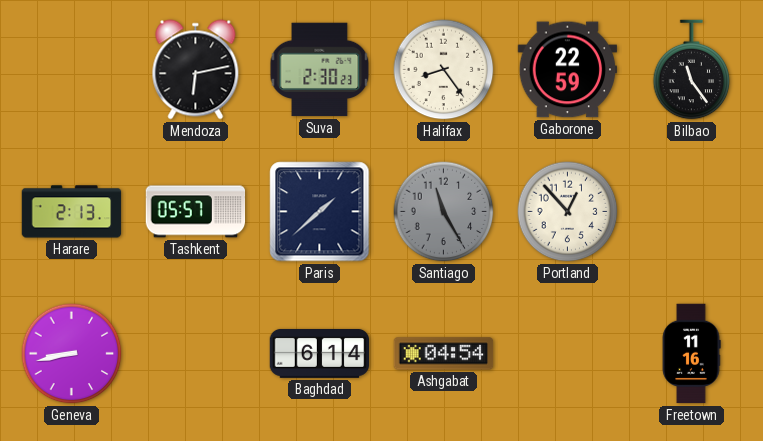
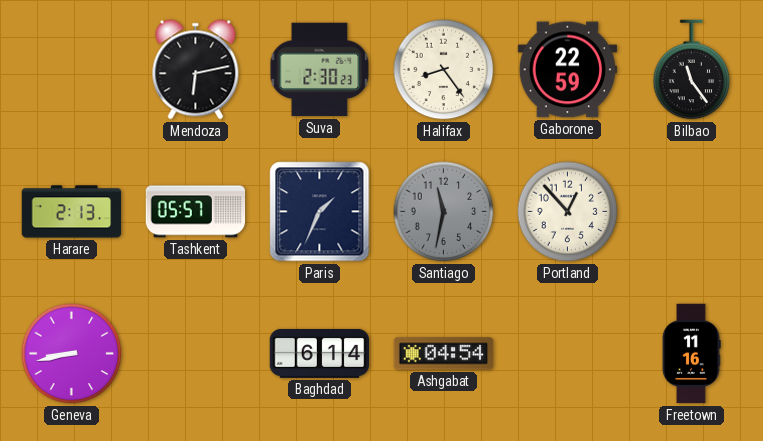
Paris: 1:38 -> 1:34 (320, 212)
Santiago: 11:25 -> 11:32 (444, 212)
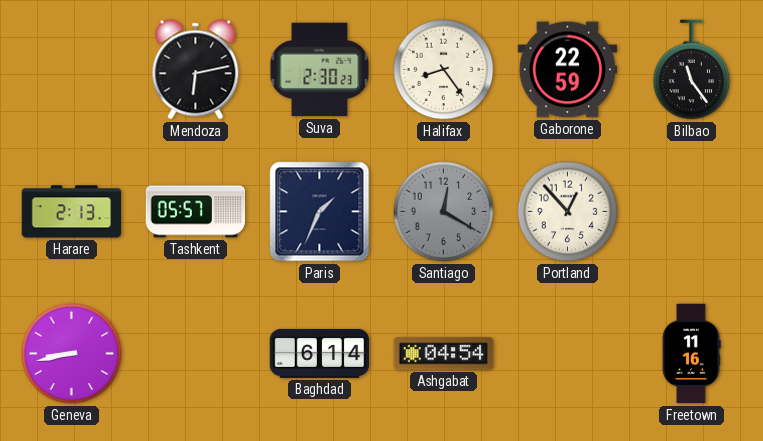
Santiago: 11:32 -> 12:20 (444, 212)
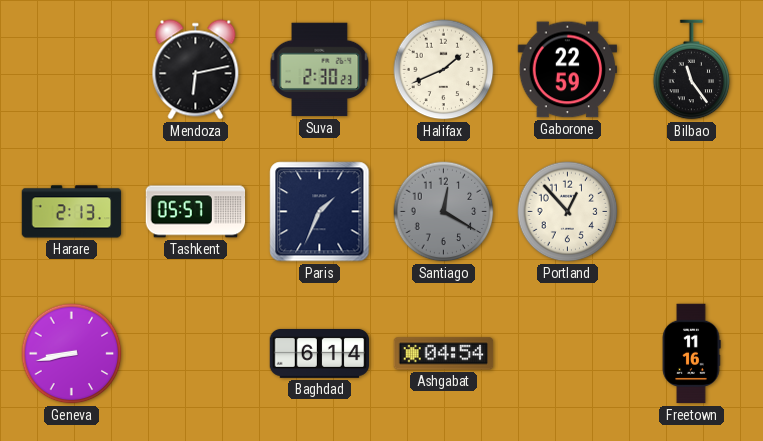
Halifax: 8:24 -> 1:41 (444, 70)
